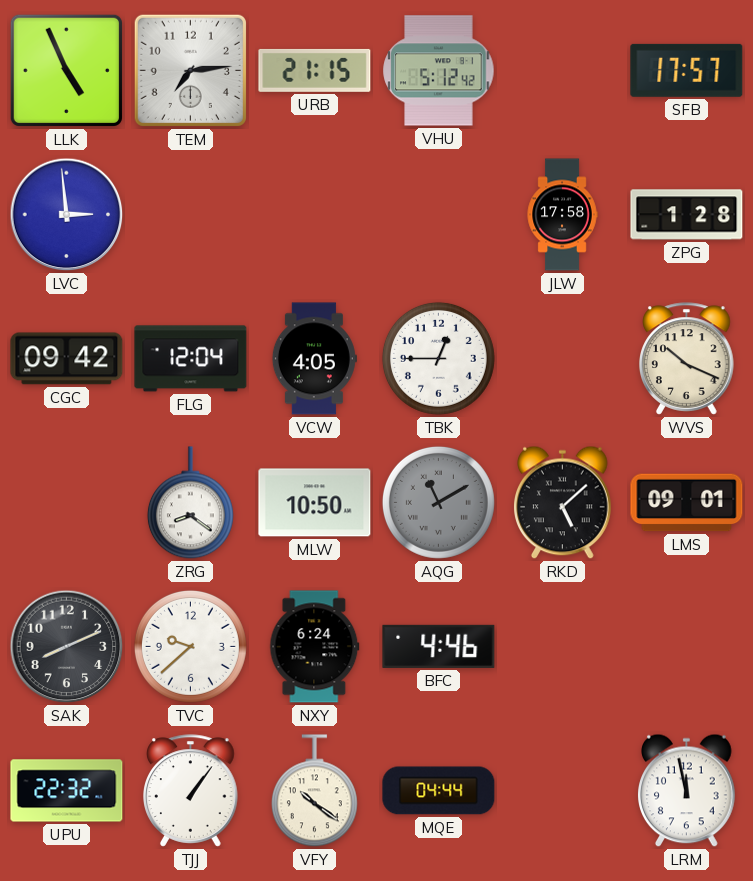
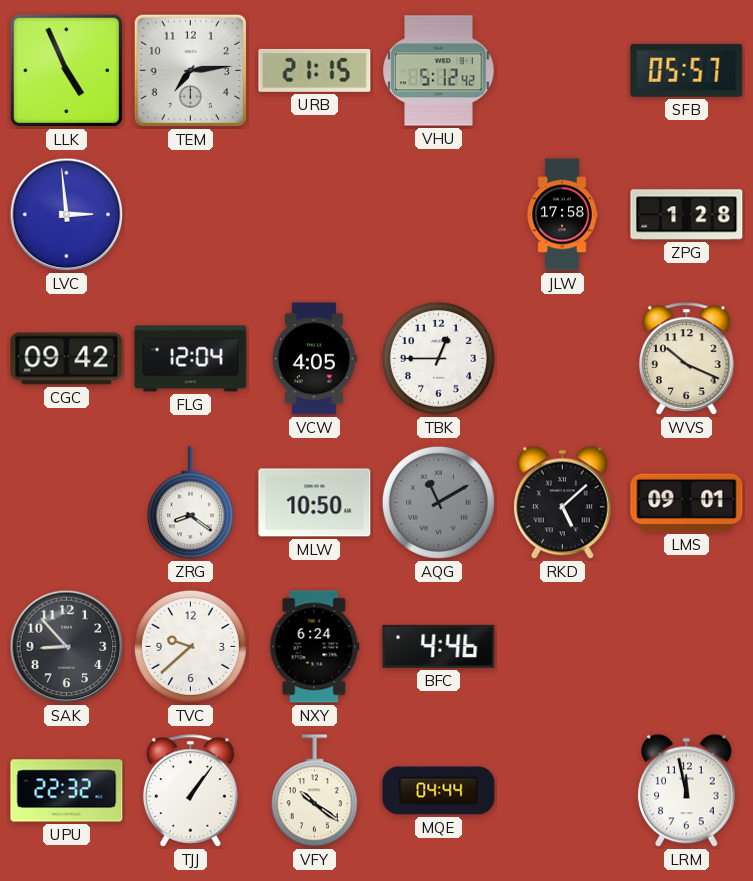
SFB: 17:57 -> 05:57 (687, 70)
SAK: 8:11 -> 8:53 (67, 647)
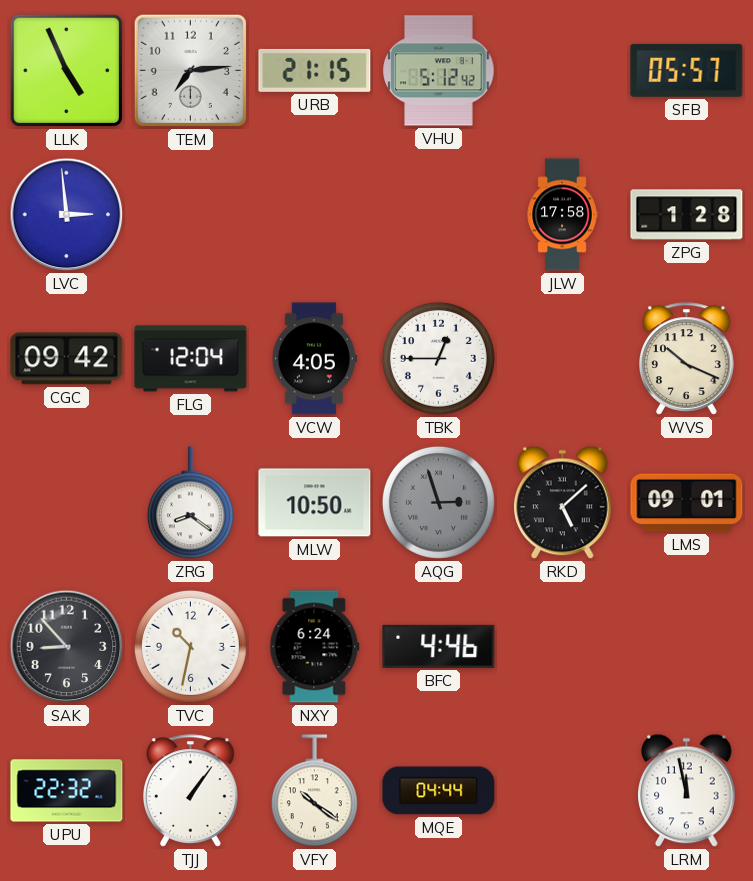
AQG: 11:10 -> 2:57 (438, 502)
TVC: 9:38 -> 10:32 (190, 646)
